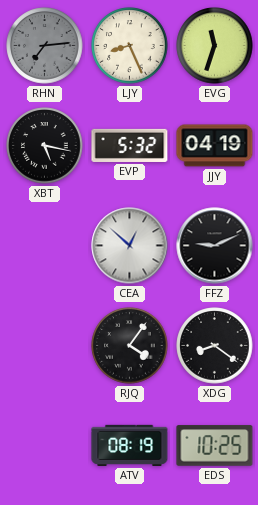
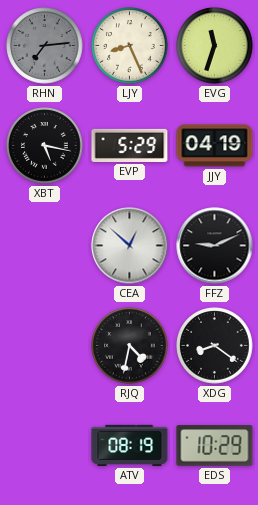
EVP: 5:32 -> 5:29 (130, 145)
RJQ: 4:06 -> 4:32 (130, 346)
EDS: 10:25 -> 10:29 (215, 446)
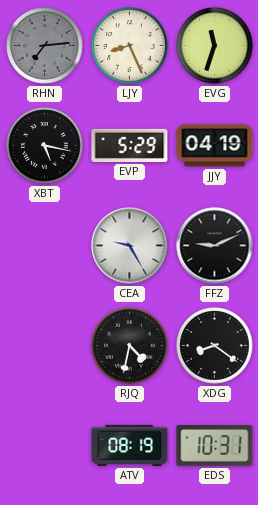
CEA: 12:52 -> 9:25 (130, 246)
EDS: 10:29 -> 10:31 (215, 446)
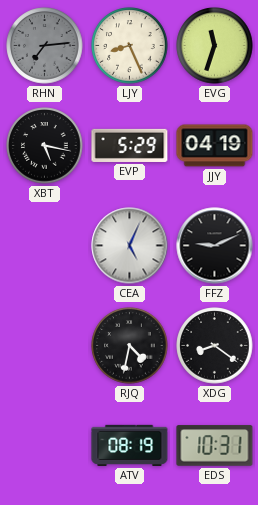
CEA: 9:25 -> 5:04 (130, 246)
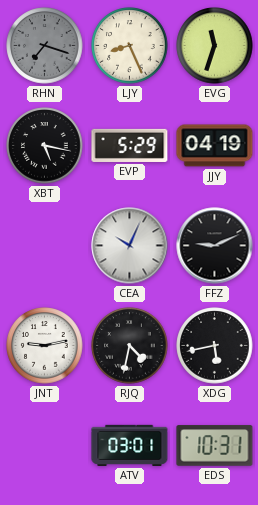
RHN: 7:14 -> 7:18 (45, 46)
CEA: 5:04 -> 10:04 (130, 246)
JNT: none -> 9:13 (45, 346)
XDG: 8:21 -> 5:43 (215, 346)
ATV: 08:19 -> 03:01 (130, 445)
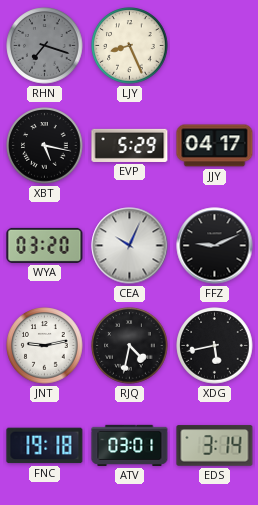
EVG: 11:33 -> none (215, 46)
JJY: 04:19 -> 04:17 (215, 146)
WYA: none -> 03:20 (45, 245)
FNC: none -> 19:18 (45, 446)
EDS: 10:31 -> 3:14 (215, 446)
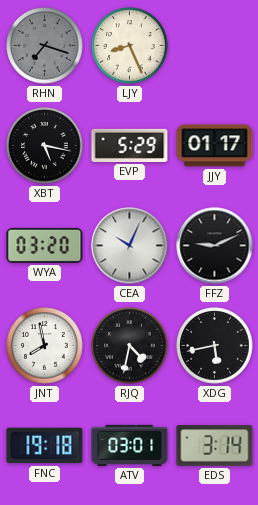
JJY: 04:17 -> 01:17 (215, 146)
JNT: 9:13 -> 7:58 (45, 346)
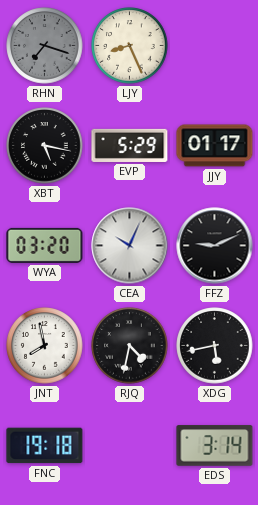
ATV: 03:01 -> none (130, 445)
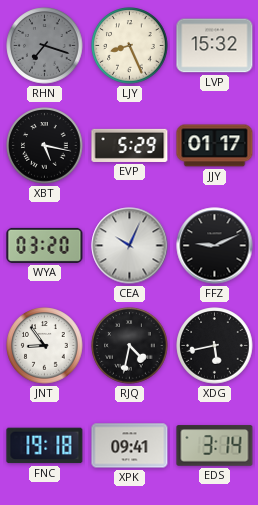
LVP: none -> 15:32 (215, 46)
JNT: 7:58 -> 8:54 (45, 346)
XPK: none -> 09:41 (130, 446)
